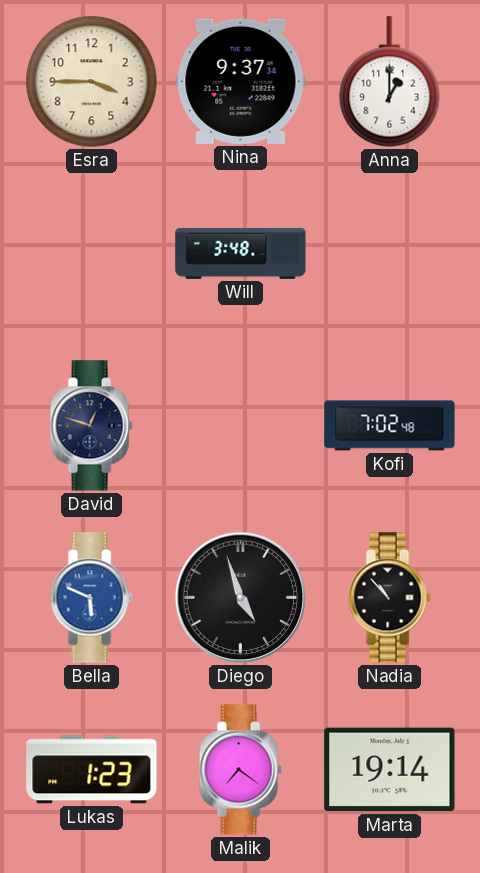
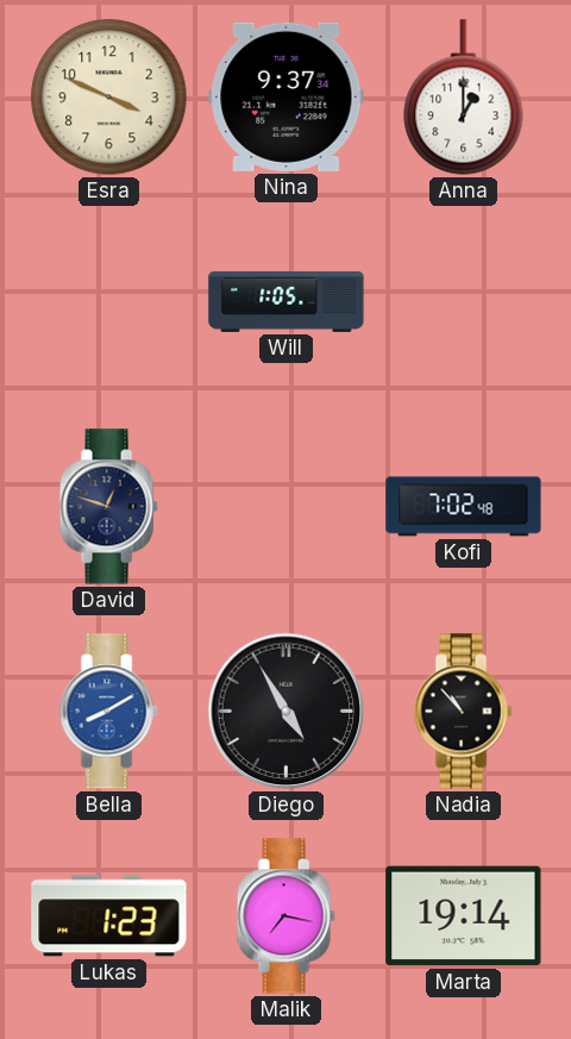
Esra: 3:45 -> 3:49 (109, 98)
Will: 3:48 -> 1:05 (287, 301)
Bella: 5:49 -> 8:10 (108, 712)
Diego: 4:57 -> 4:55 (287, 712)
Malik: 7:21 -> 7:17 (285, 916)
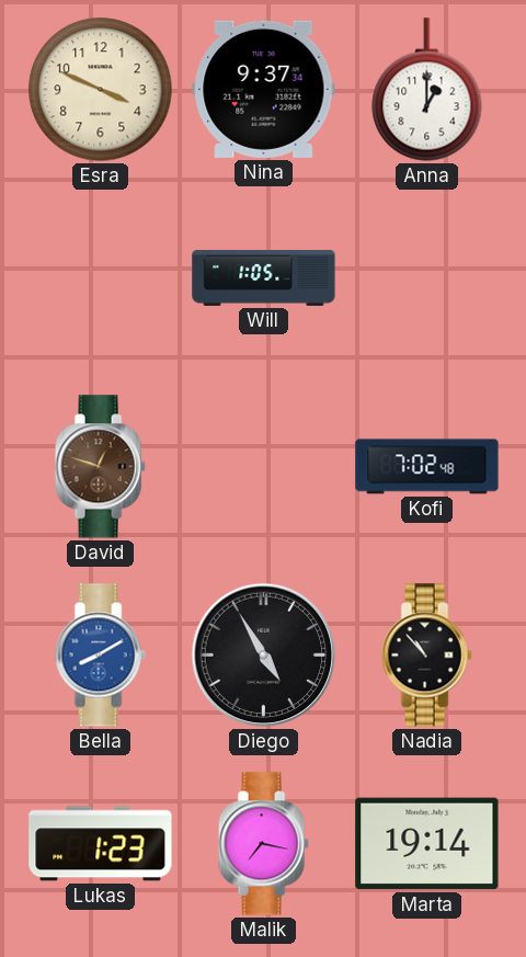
David dial: navy -> brown (100, 467)
